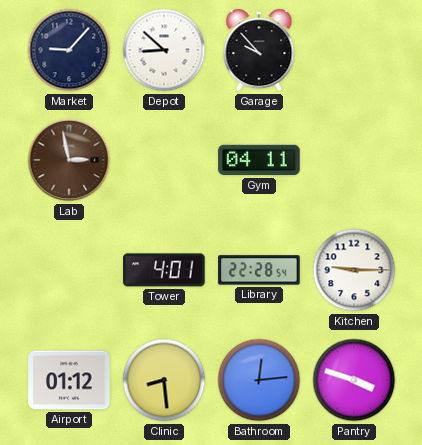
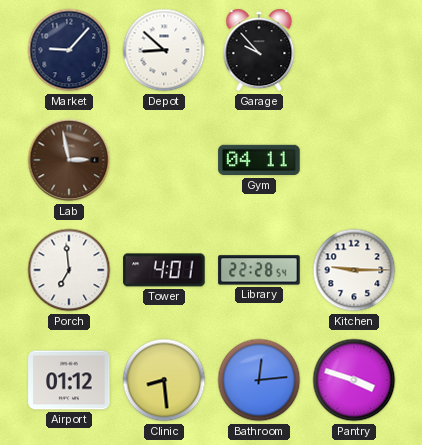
Porch: none -> 6:59 (69, 270)
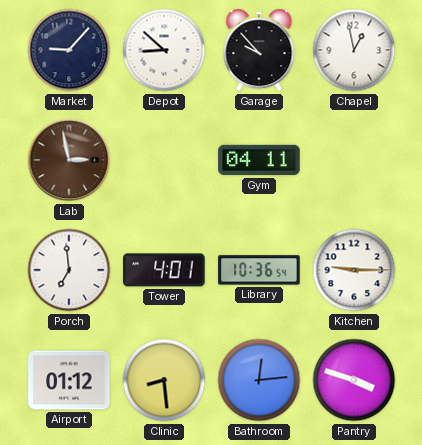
Chapel: none -> 12:58 (354, 50)
Library: 22:28 -> 10:36 (259, 270)
